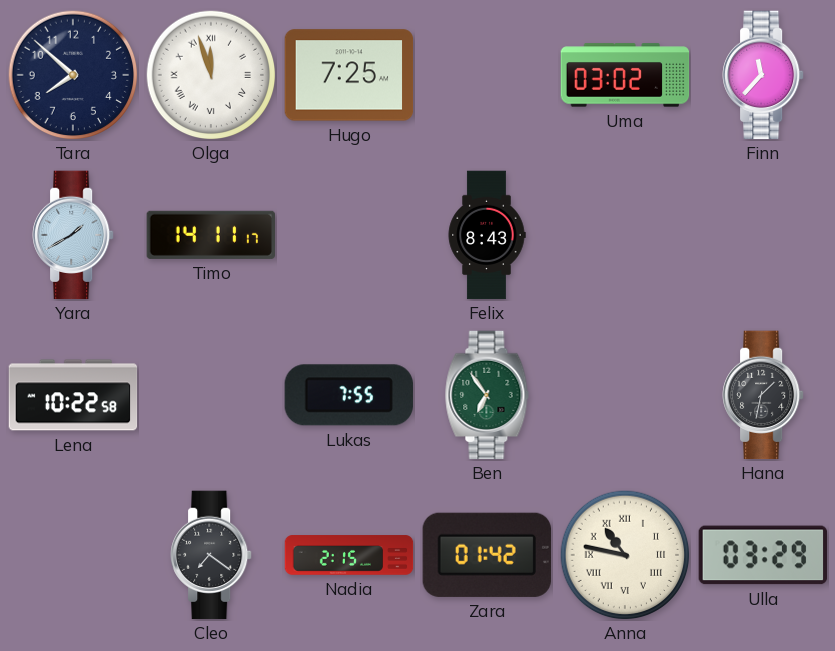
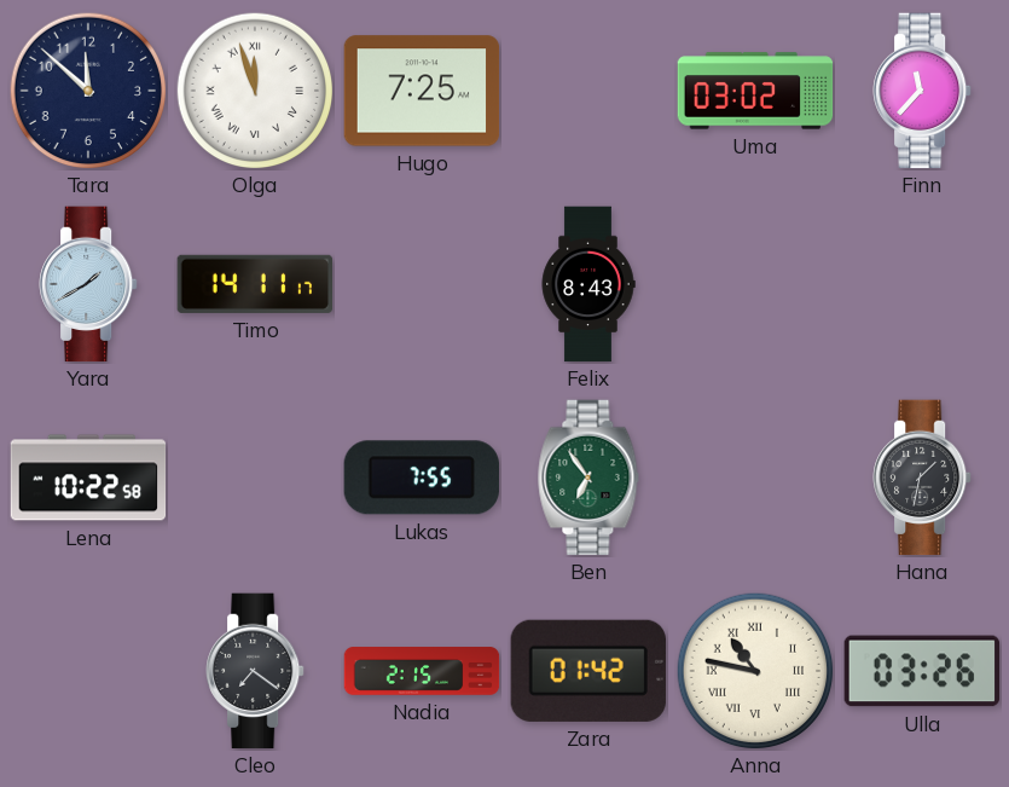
Tara: 7:52 -> 11:52 (88, 91)
Ulla: 03:29 -> 03:26 (922, 671)
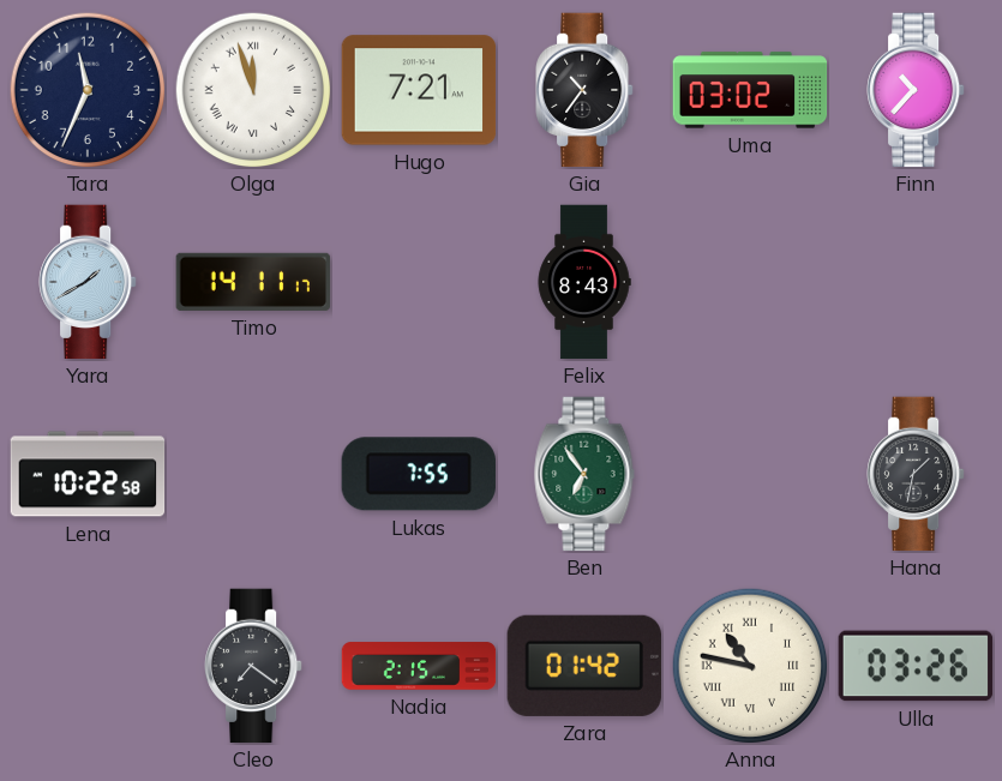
Tara: 11:52 -> 11:34 (88, 90)
Hugo: 7:25 -> 7:21 (419, 90)
Gia: none -> 10:36 (586, 90)
Finn: 11:37 -> 10:37 (917, 90)
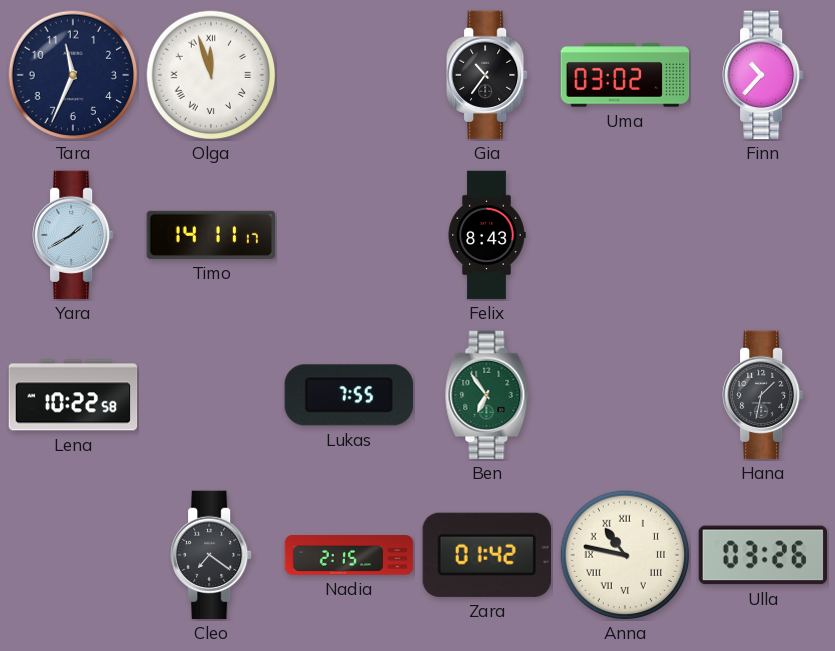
Hugo: 7:21 -> none (419, 90)
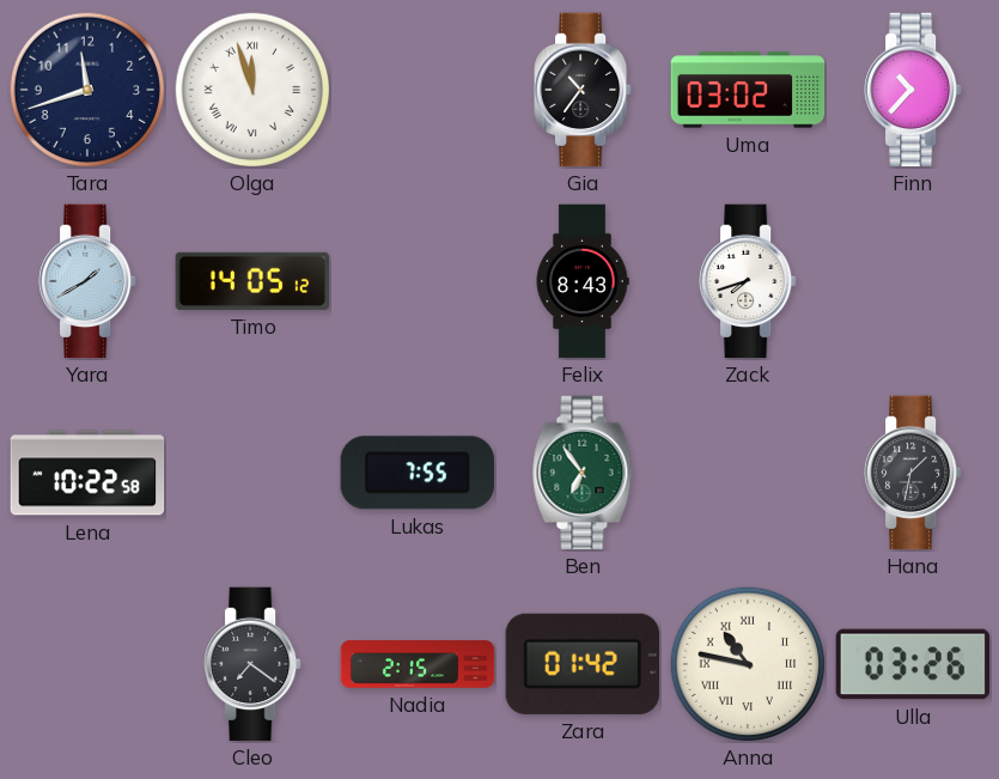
Tara: 11:34 -> 11:42 (87, 90)
Timo: 14:11 -> 14:05 (252, 281)
Zack: none -> 7:42 (749, 281)
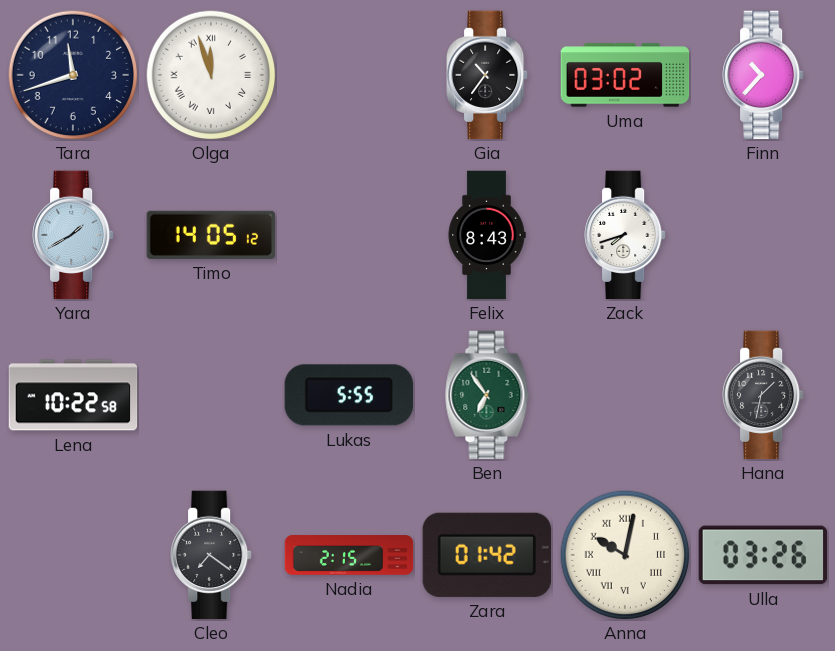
Lukas: 7:55 -> 5:55 (349, 395)
Anna: 10:47 -> 10:02 (625, 555)
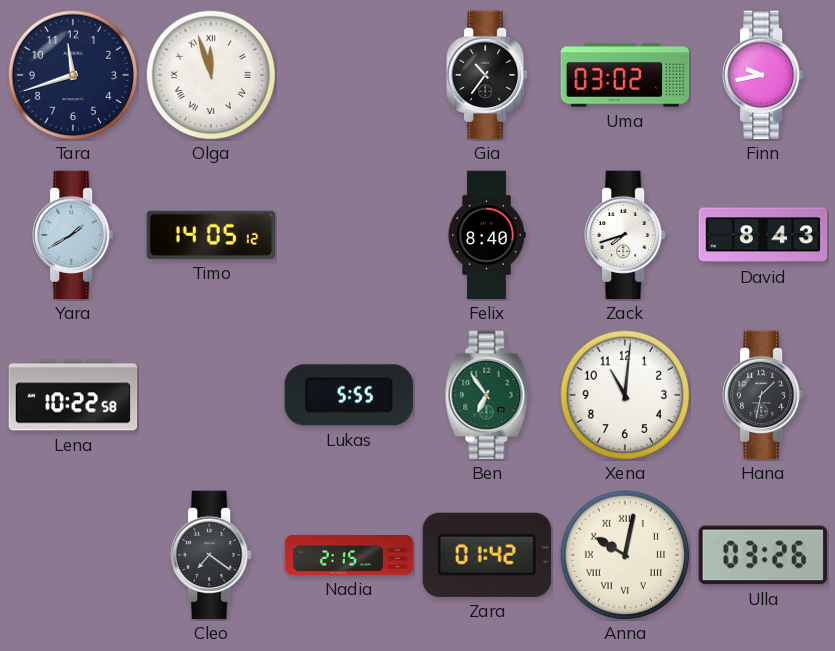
Finn: 10:37 -> 9:43 (764, 75)
Felix: 8:43 -> 8:40 (487, 235)
David: none -> 8:43 (763, 235)
Xena: none -> 11:01 (625, 395)
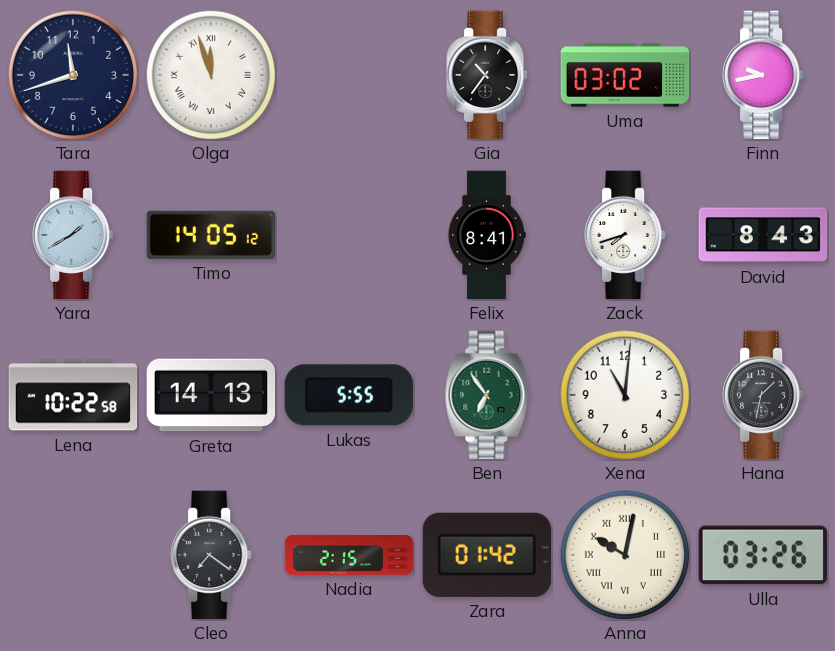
Felix: 8:40 -> 8:41 (487, 235)
Greta: none -> 14:13 (211, 395)
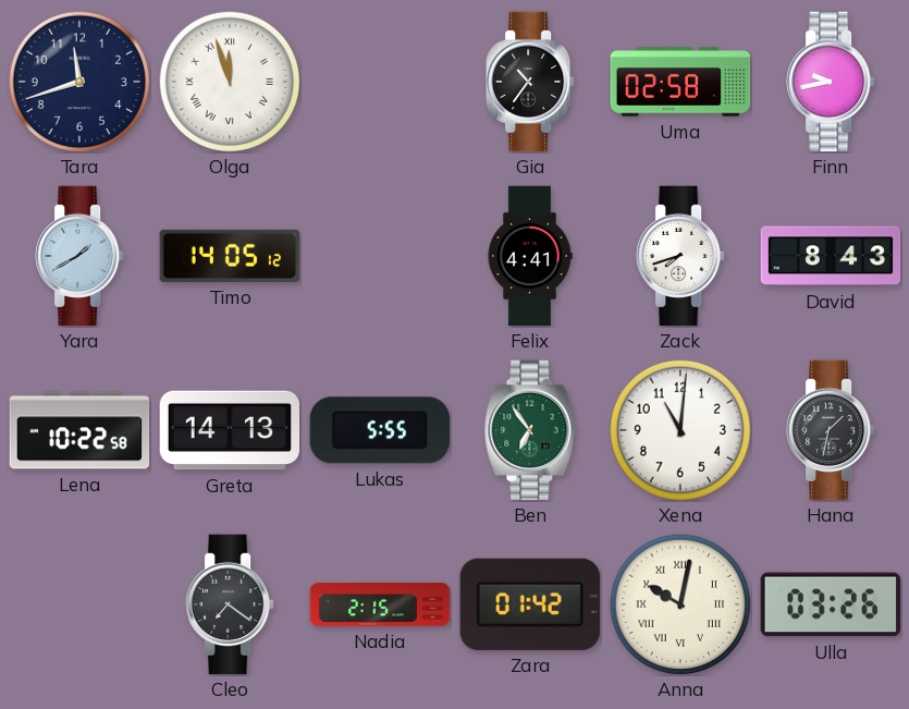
Uma: 03:02 -> 02:58 (680, 82)
Felix: 8:41 -> 4:41 (530, 256)
